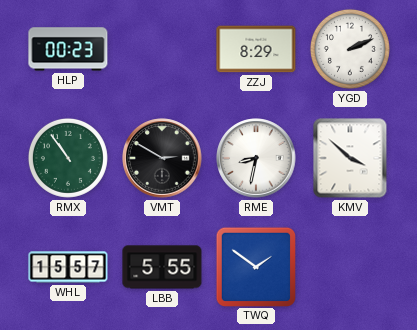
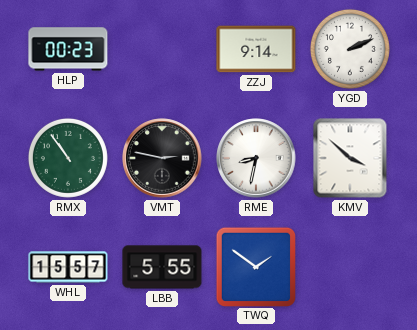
ZZJ: 8:29 -> 9:14 (256, 49)
VMT: 2:50 -> 2:47 (162, 158)
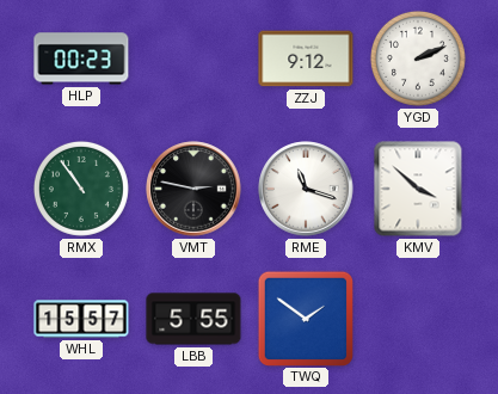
ZZJ: 9:14 -> 9:12 (306, 59)
RME: 8:32 -> 11:18 (306, 189)
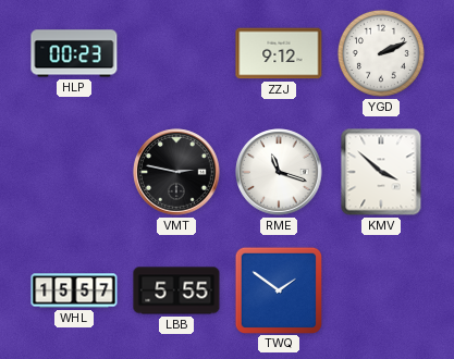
RMX: 10:54 -> none (81, 189)
